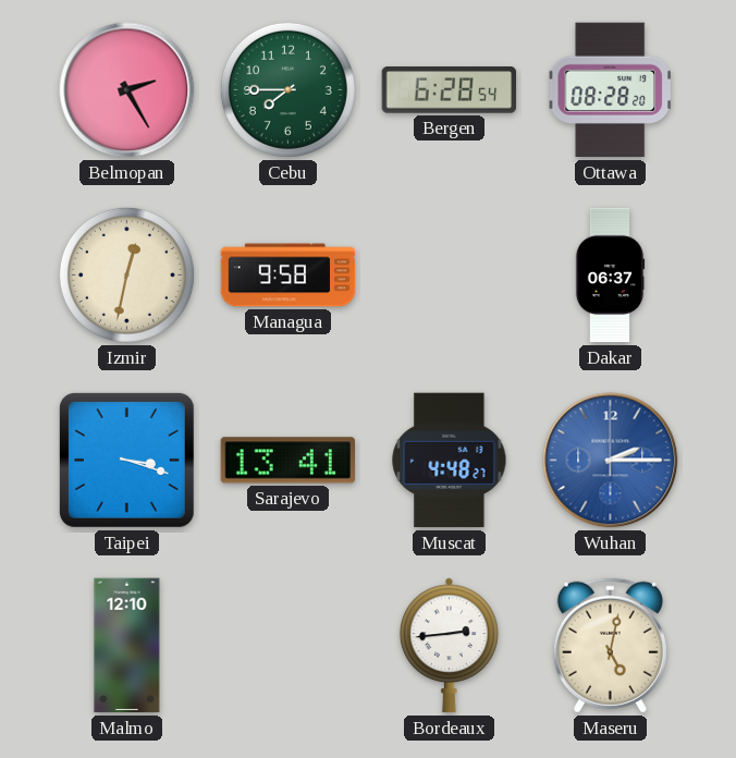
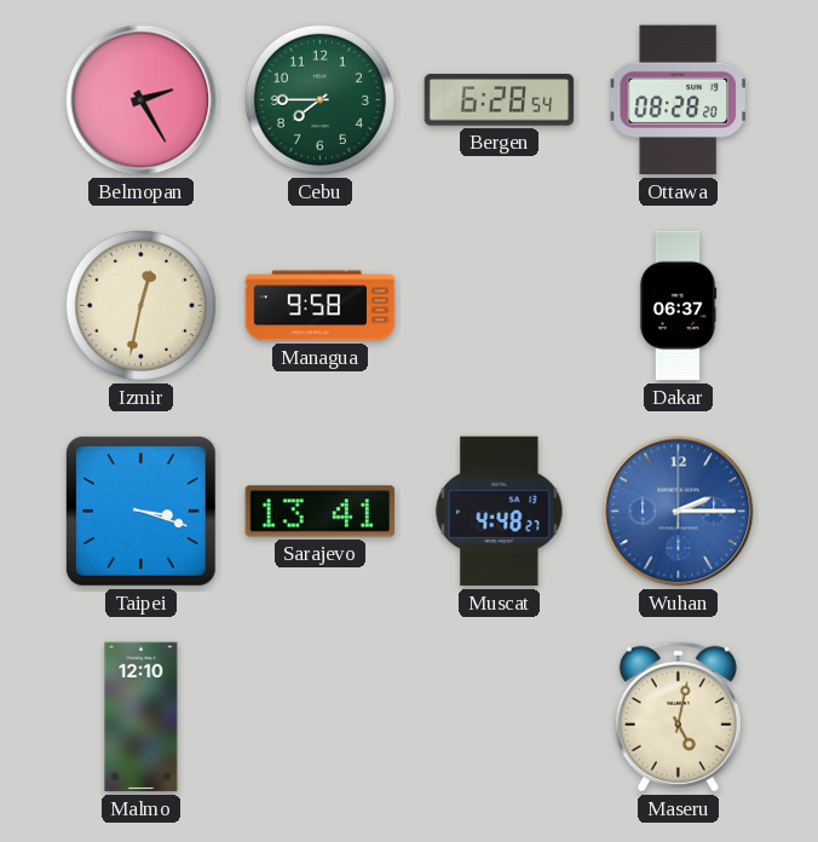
Bordeaux: 2:44 -> none (449, 646)
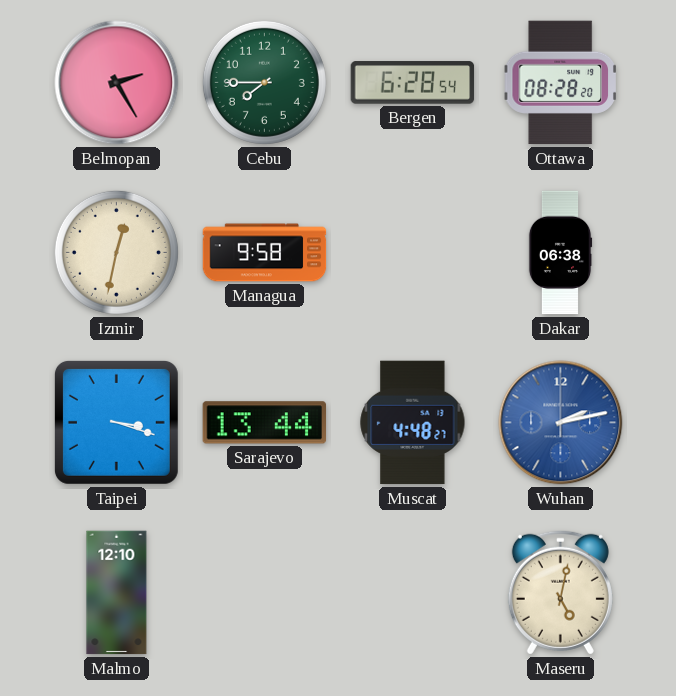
Dakar: 06:37 -> 06:38 (560, 253)
Sarajevo: 13:41 -> 13:44 (265, 423)
Wuhan: 2:15 -> 2:13 (561, 423)
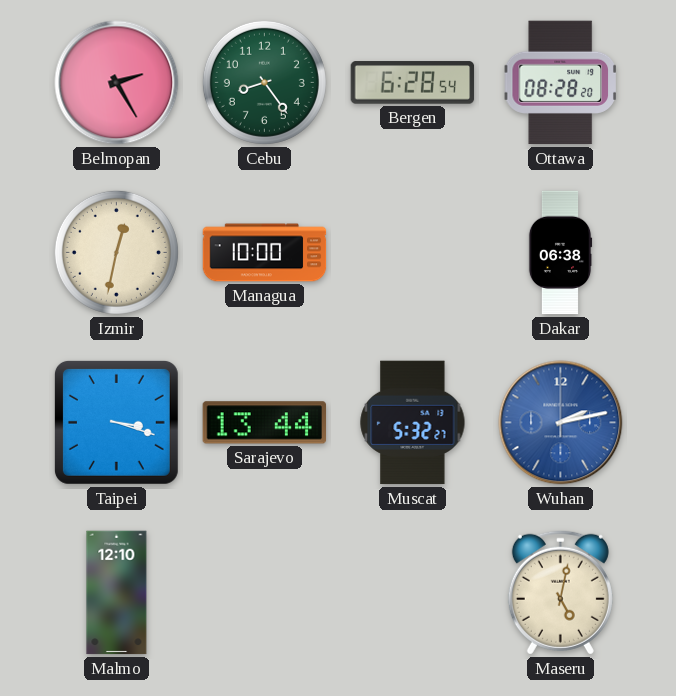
Cebu: 7:45 -> 8:24 (264, 82)
Managua: 9:58 -> 10:00 (265, 253)
Muscat: 4:48 -> 5:32 (413, 423)
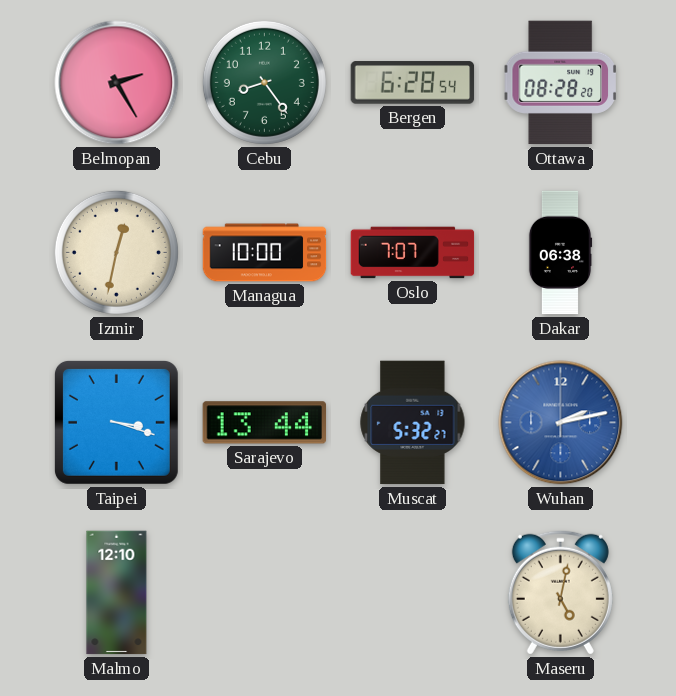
Oslo: none -> 7:07 (413, 253)
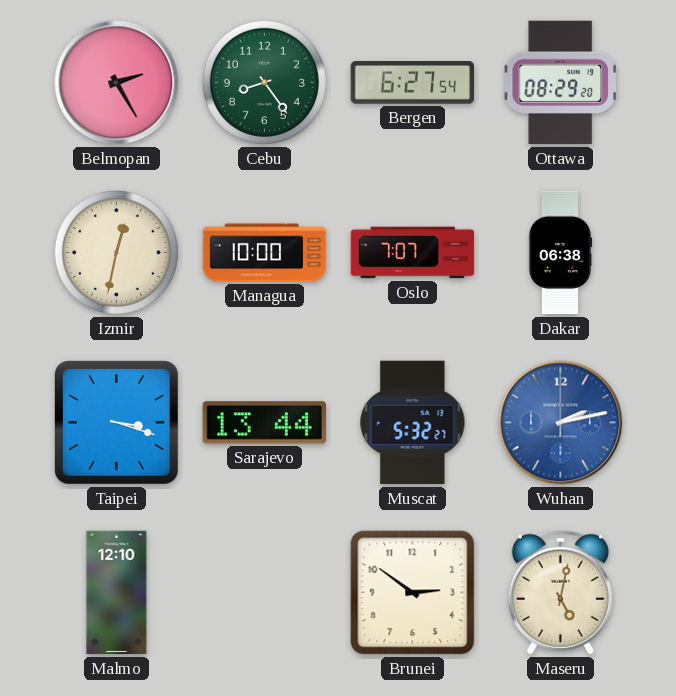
Bergen: 6:28 -> 6:27 (413, 83)
Ottawa: 08:28 -> 08:29 (560, 83)
Brunei: none -> 2:51 (413, 593)
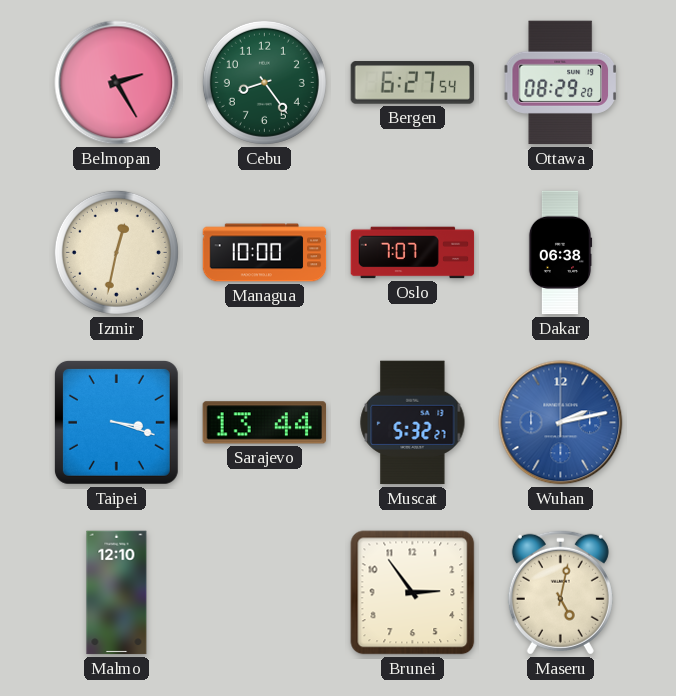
Brunei: 2:51 -> 2:54 (413, 593)
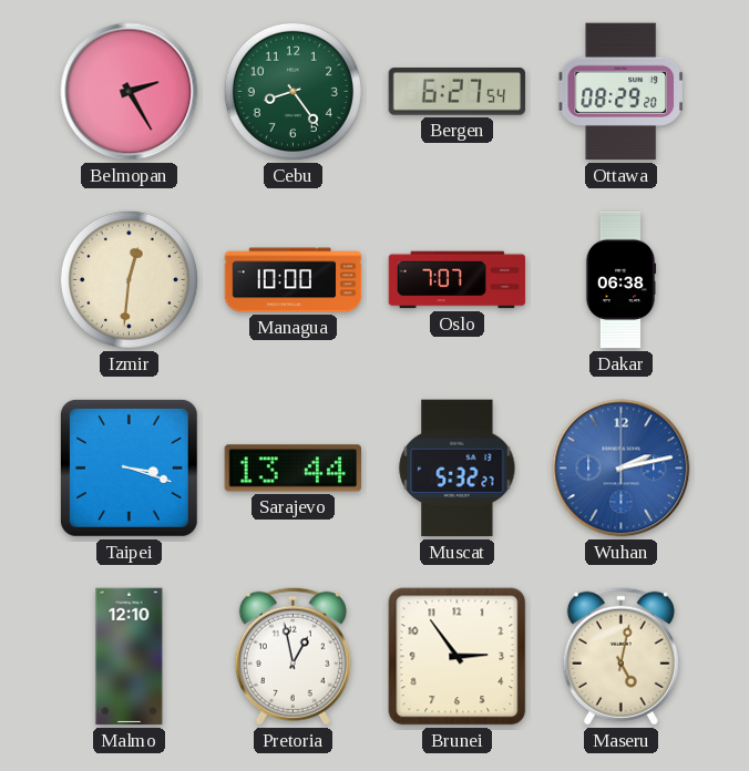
Izmir: 12:32 -> 12:31 (129, 279)
Pretoria: none -> 12:58 (293, 656)
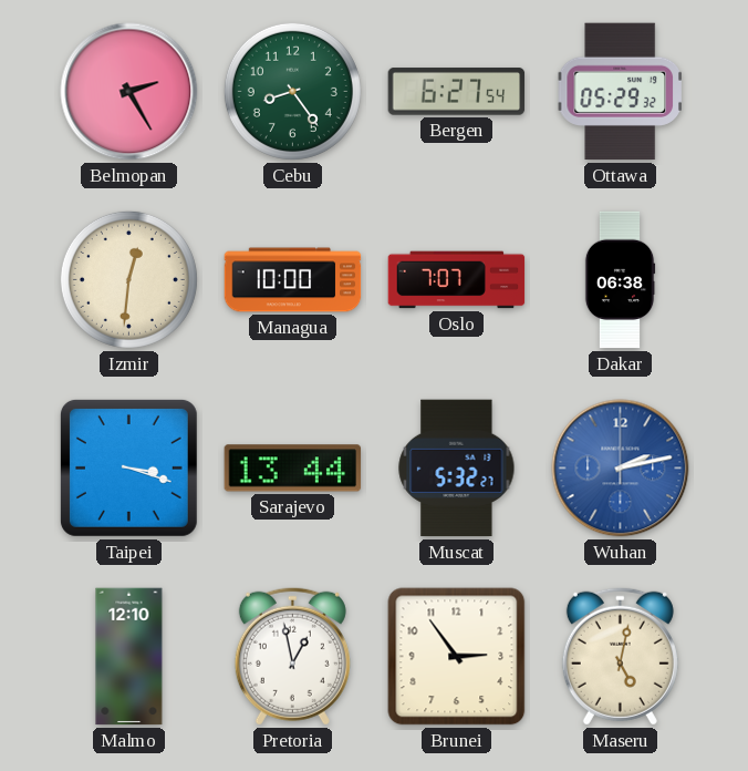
Ottawa: 08:29 -> 05:29 (620, 92)
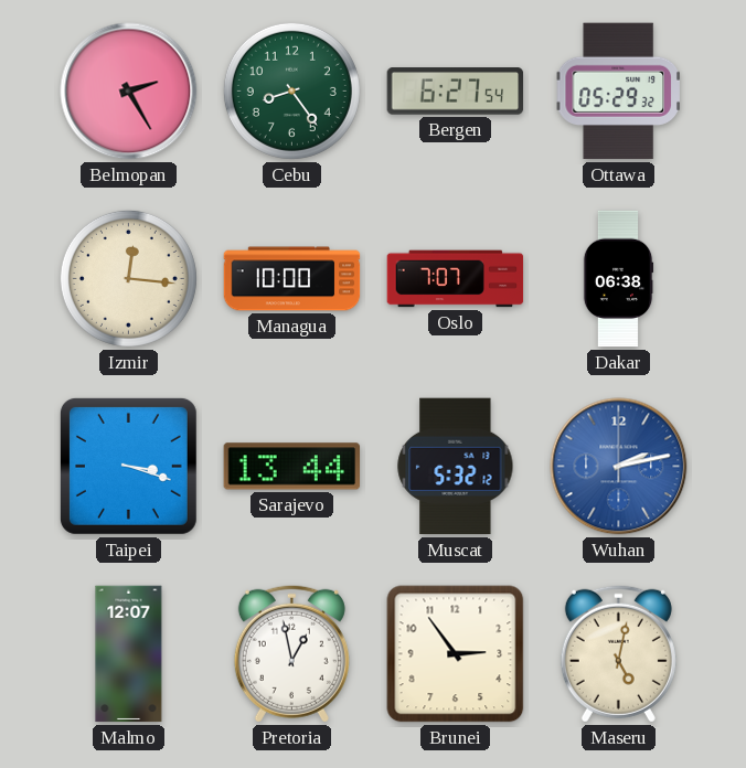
Izmir: 12:31 -> 12:16 (128, 278)
Muscat: 5:32:27 -> 5:32:12 (456, 467)
Malmo: 12:10 -> 12:07 (129, 654)
